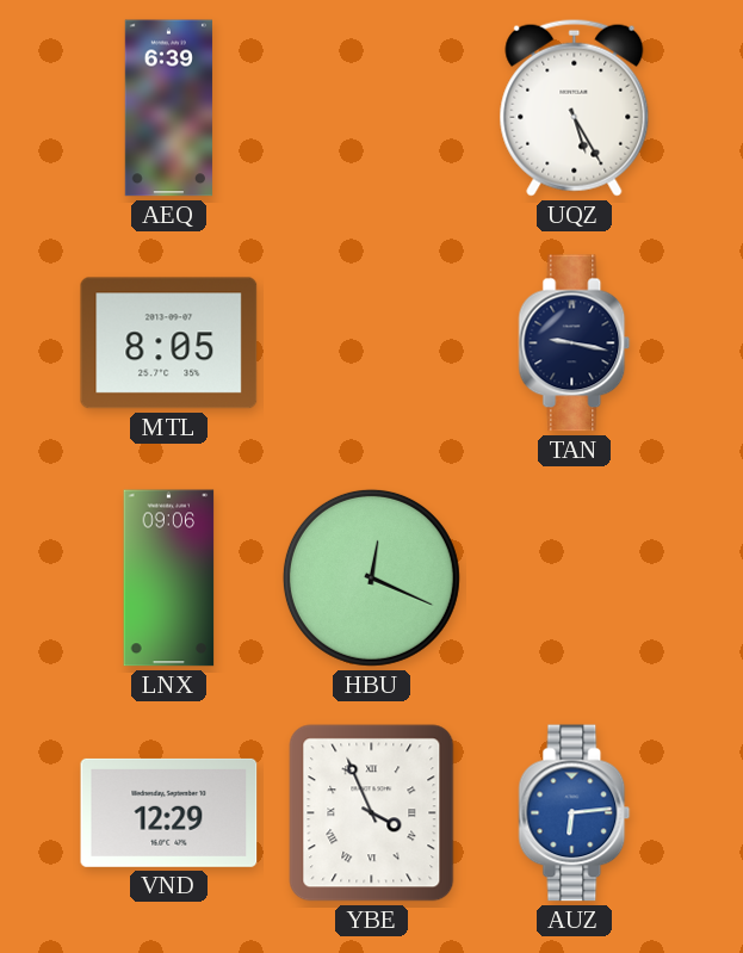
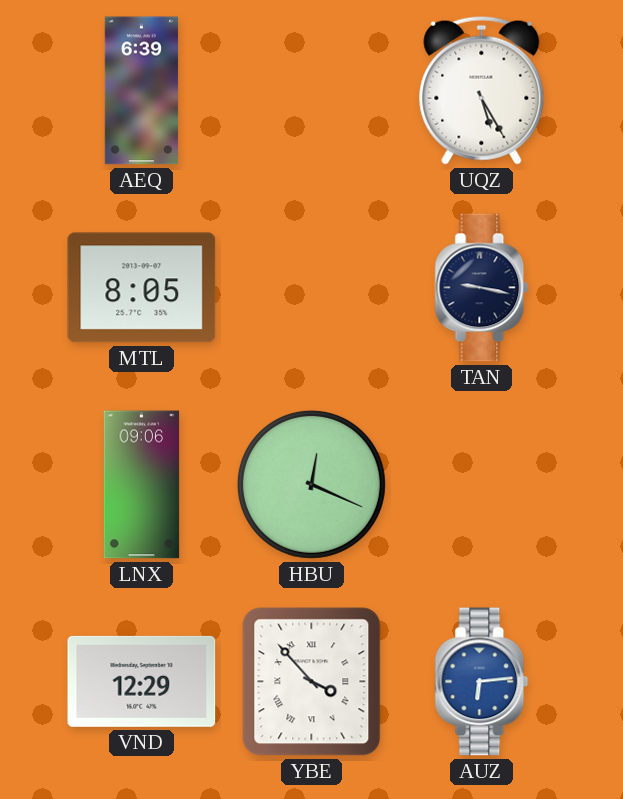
YBE: 3:56 -> 3:53 (312, 682)
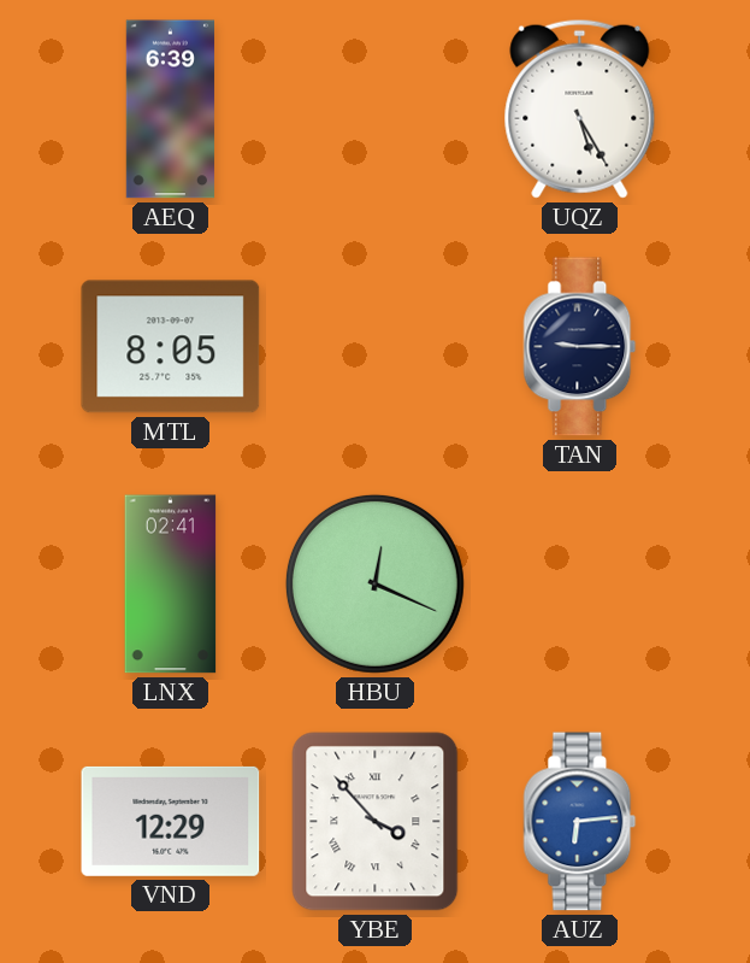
TAN: 9:17 -> 9:15 (580, 347)
LNX: 09:06 -> 02:41 (171, 585)
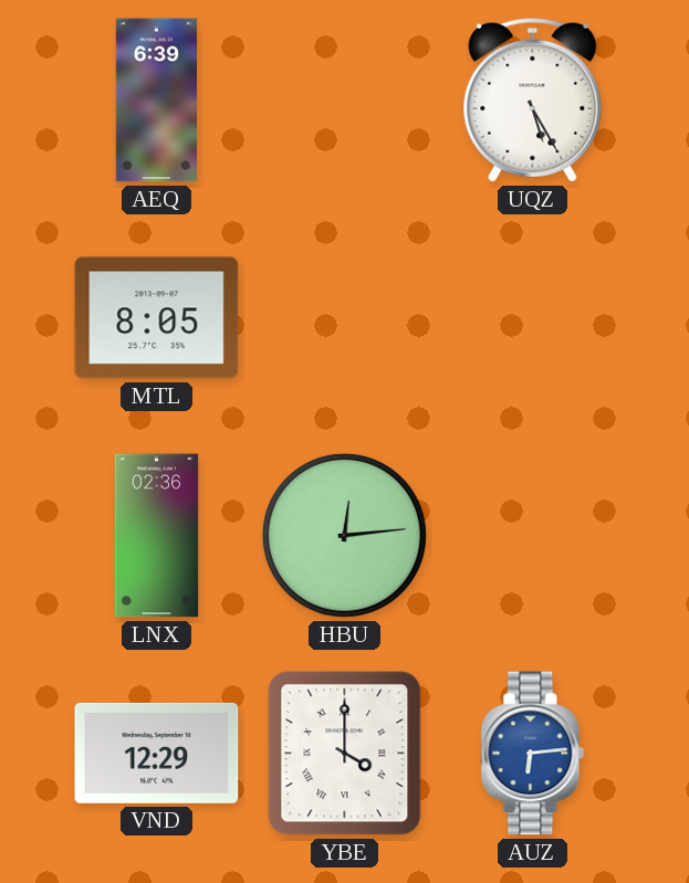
TAN: 9:15 -> none (580, 347)
LNX: 02:41 -> 02:36 (157, 536)
HBU: 12:19 -> 12:14 (344, 535)
YBE: 3:53 -> 4:00 (345, 754)
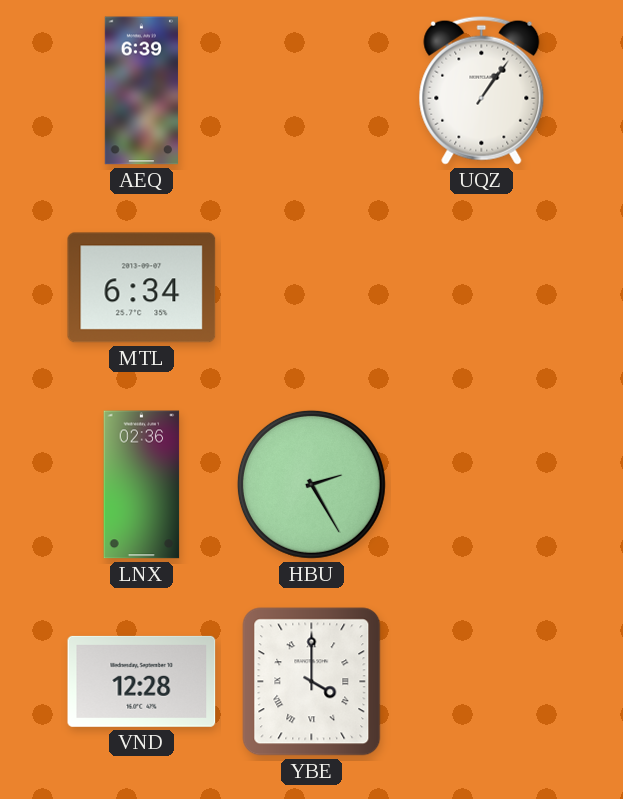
UQZ: 5:25 -> 1:06 (482, 90)
MTL: 8:05 -> 6:34 (142, 288)
HBU: 12:14 -> 2:25 (311, 484)
VND: 12:29 -> 12:28 (142, 681)
AUZ: 6:14 -> none (533, 754)
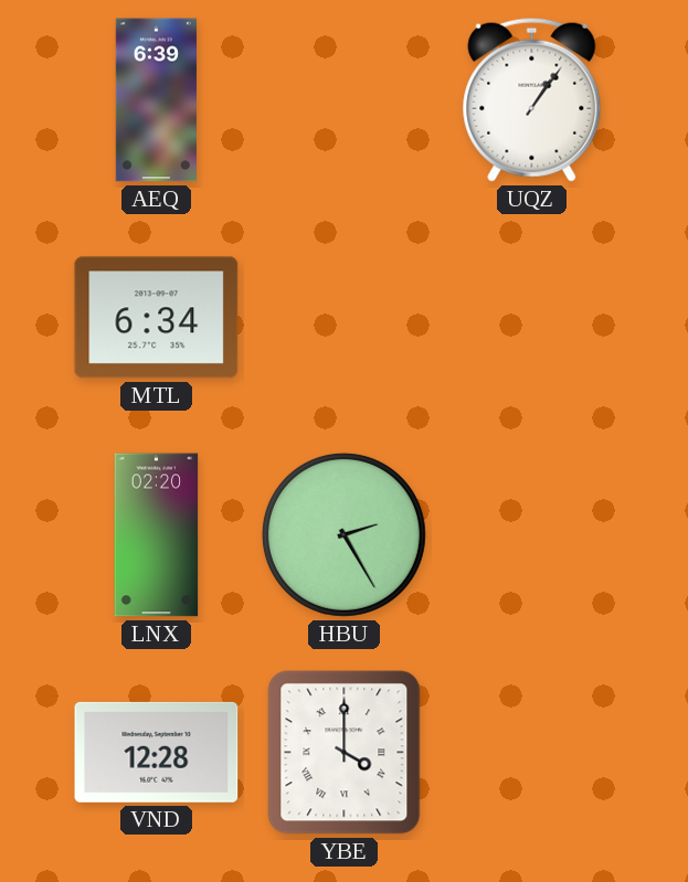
LNX: 02:36 -> 02:20 (157, 535)
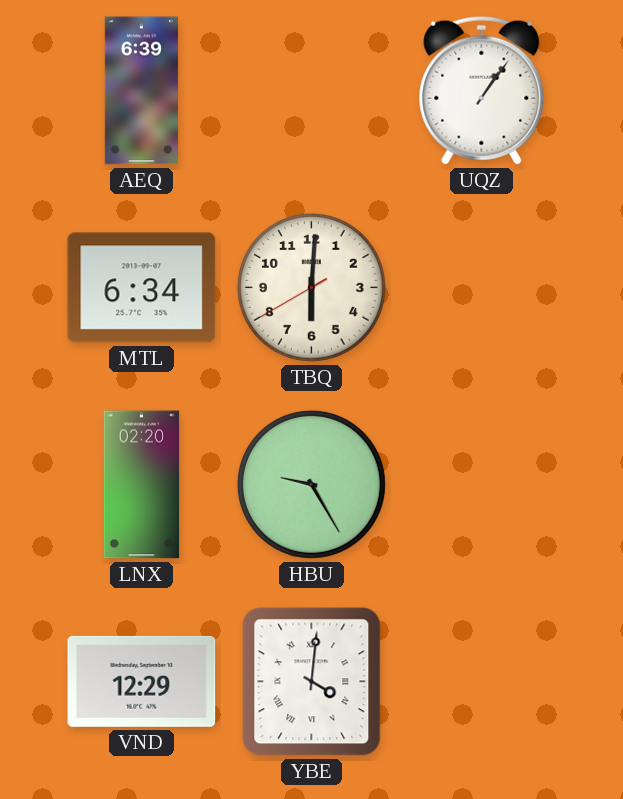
TBQ: none -> 6:00 (311, 287)
HBU: 2:25 -> 9:25 (311, 484)
VND: 12:28 -> 12:29 (142, 681)
YBE: 4:00 -> 4:01 (312, 682)
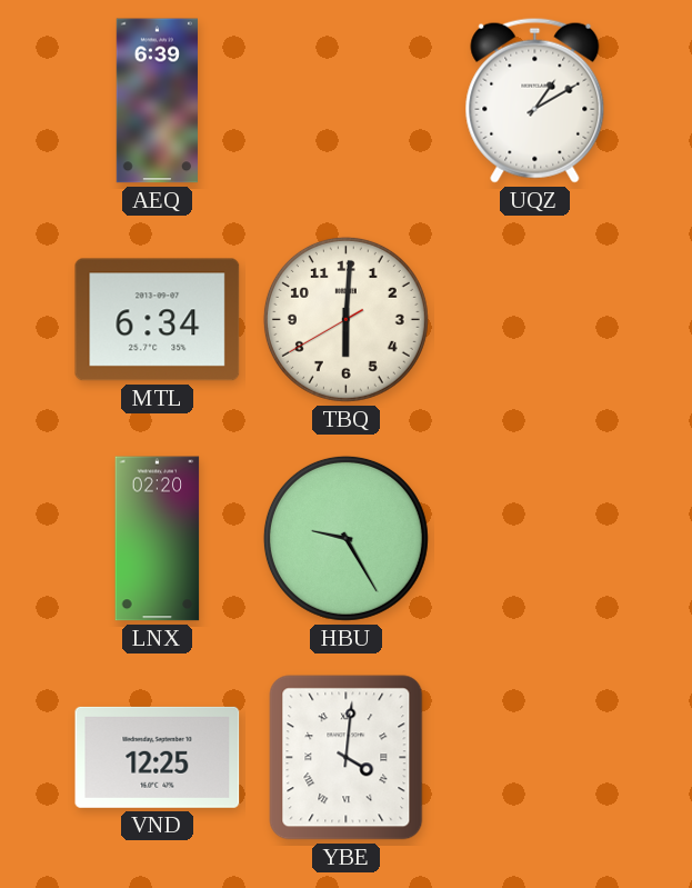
UQZ: 1:06 -> 1:10 (535, 100)
VND: 12:29 -> 12:25 (158, 757)
